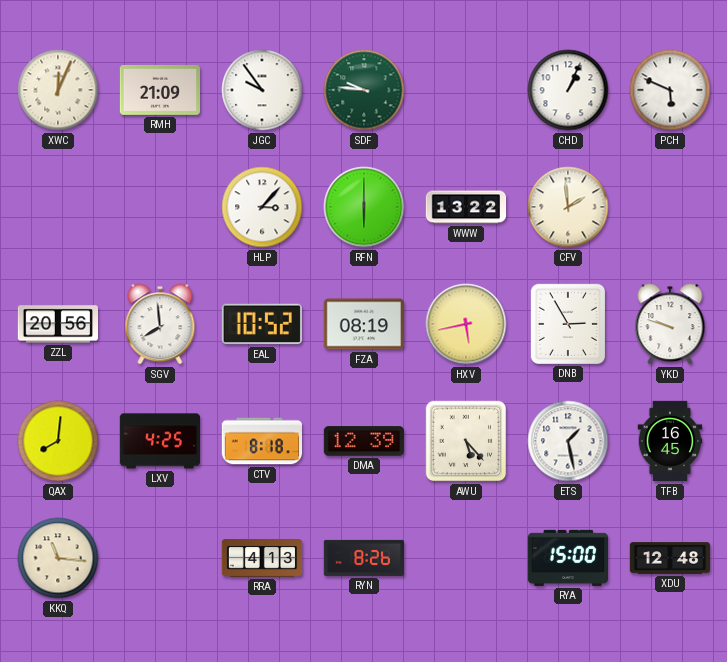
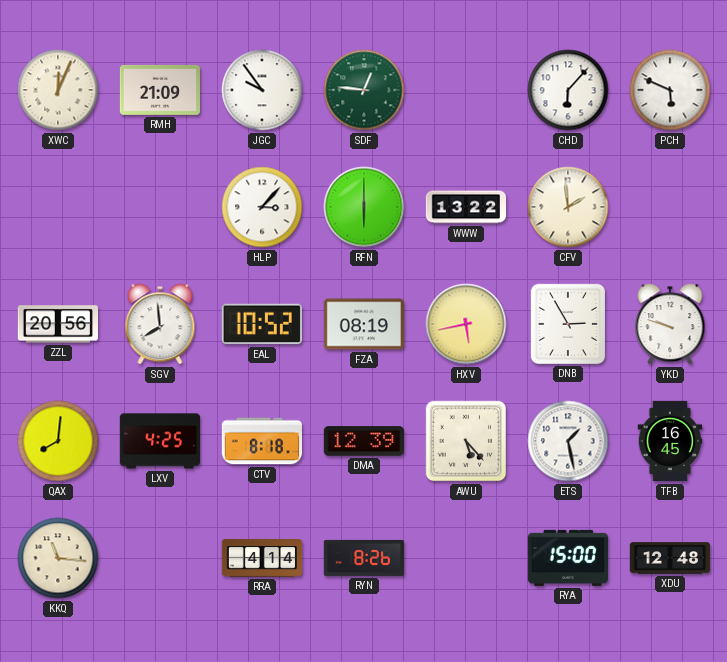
SDF: 9:46 -> 12:46 (364, 90)
CHD: 1:04 -> 6:07 (568, 90)
RRA: 4:13 -> 4:14 (262, 559)
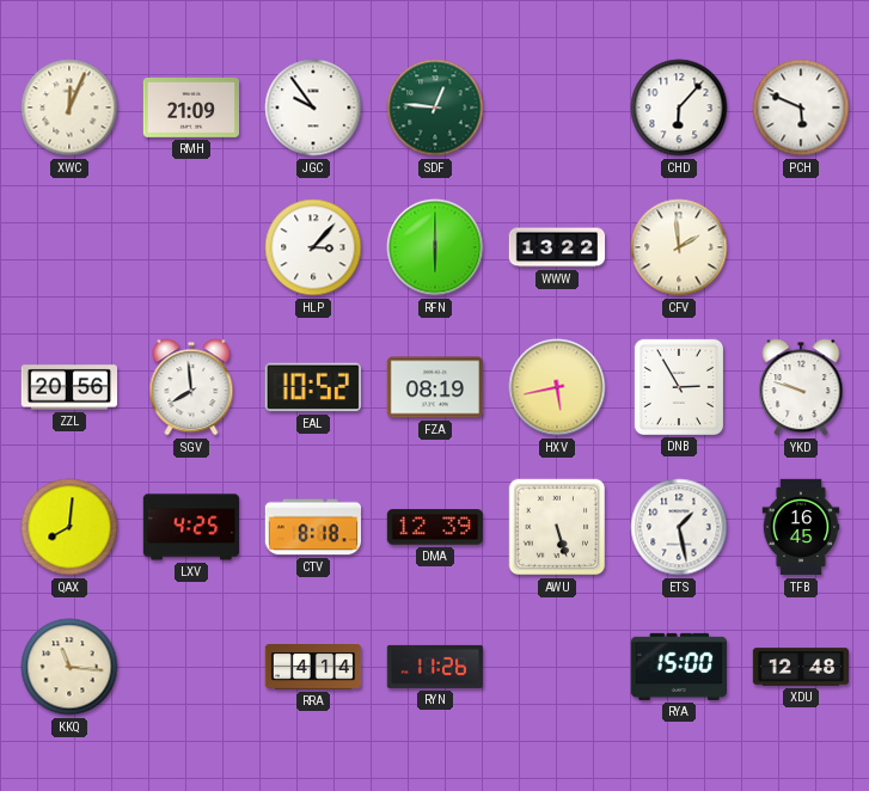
AWU: 5:23 -> 5:27 (557, 527)
RYN: 8:26 -> 11:26 (435, 667)
